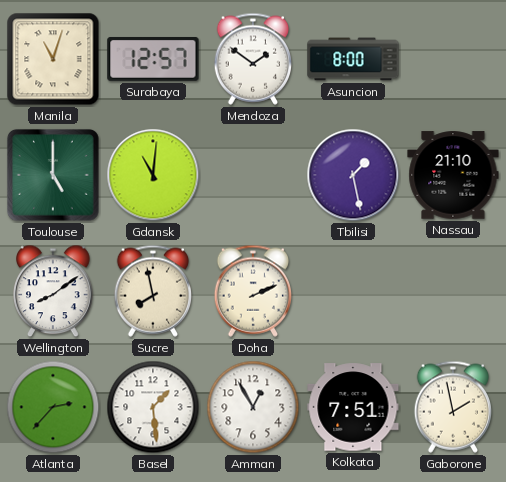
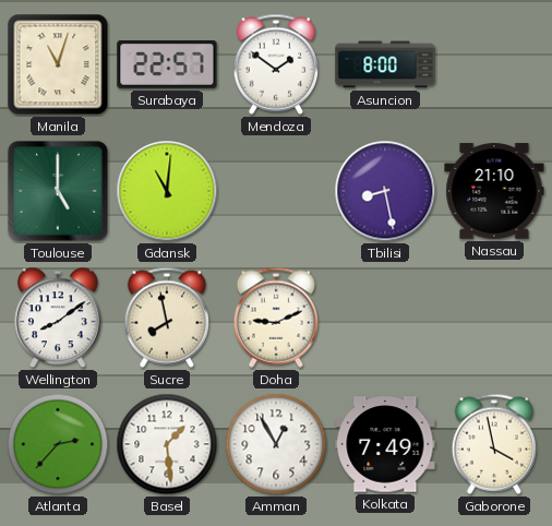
Surabaya: 12:57 -> 22:57 (167, 64)
Tbilisi: 1:28 -> 8:28 (385, 191)
Doha: 2:11 -> 9:11 (275, 318)
Kolkata: 7:51 -> 7:49 (385, 444)
Gaborone: 1:58 -> 3:58 (493, 444)
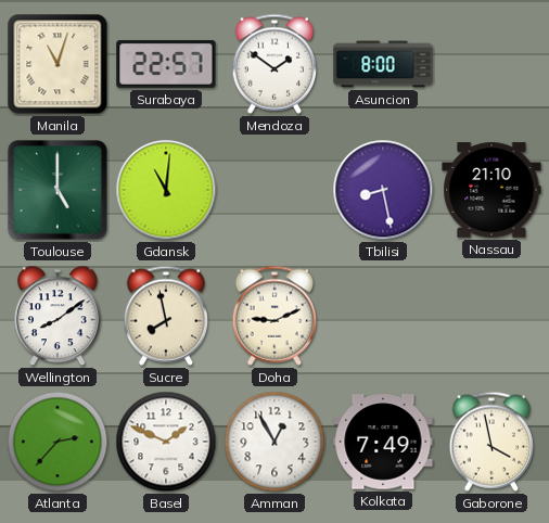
Basel: 1:29 -> 1:49 (166, 442)
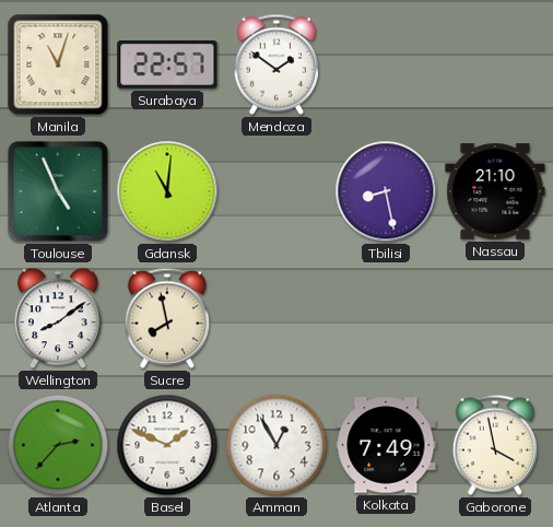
Asuncion: 8:00 -> none (383, 64)
Toulouse: 5:00 -> 4:56 (58, 191)
Doha: 9:11 -> none (273, 316)
